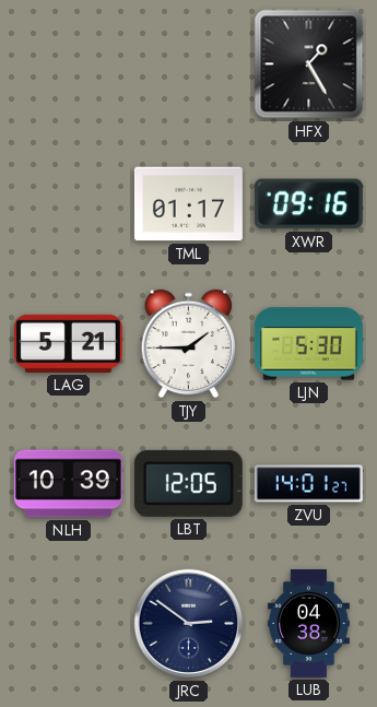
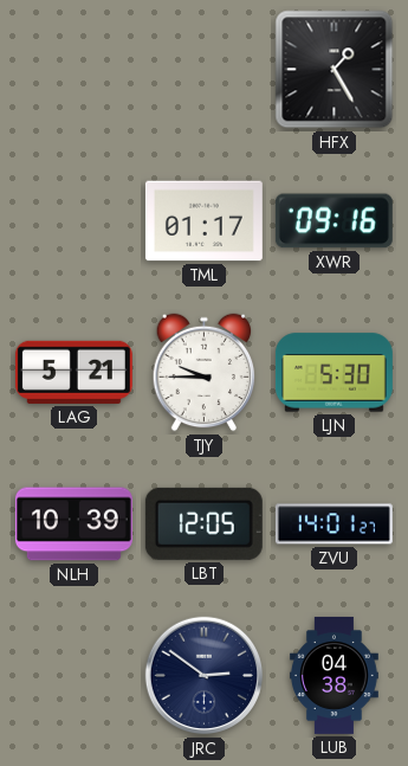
TJY: 1:45 -> 9:45 (205, 373)
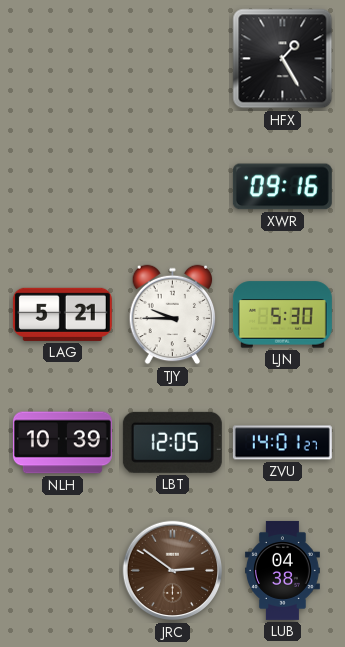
TML: 01:17 -> none (203, 221)
JRC dial: navy -> brown (173, 571)
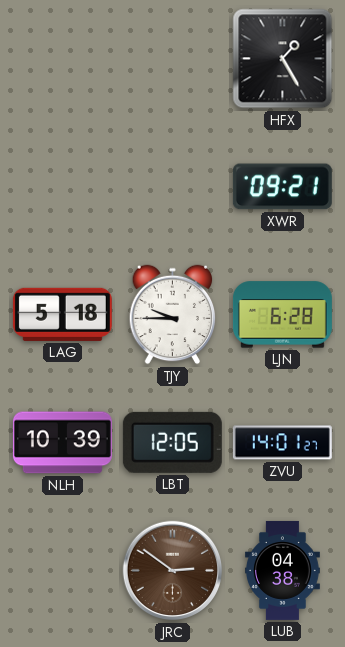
XWR: 09:16 -> 09:21 (282, 187)
LAG: 5:21 -> 5:18 (62, 314)
LJN: 5:30 -> 6:28 (282, 315)
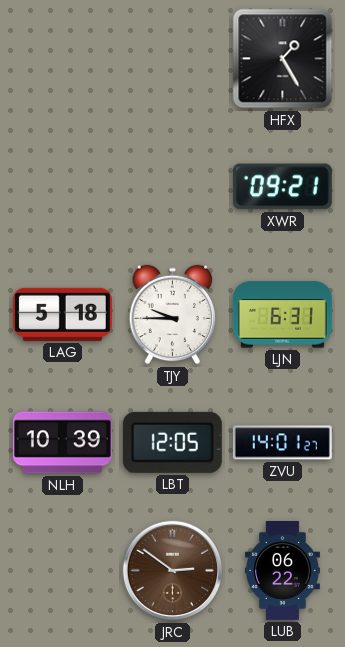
LJN: 6:28 -> 6:31 (282, 315)
LUB: 04:38 -> 06:22 (282, 570)
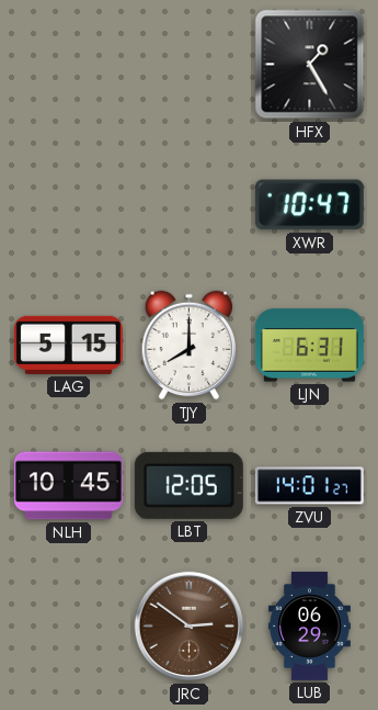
XWR: 09:21 -> 10:47 (309, 205)
LAG: 5:18 -> 5:15 (68, 345)
TJY: 9:45 -> 8:00 (190, 346)
NLH: 10:39 -> 10:45 (68, 486)
LUB: 06:22 -> 06:29 (309, 626)
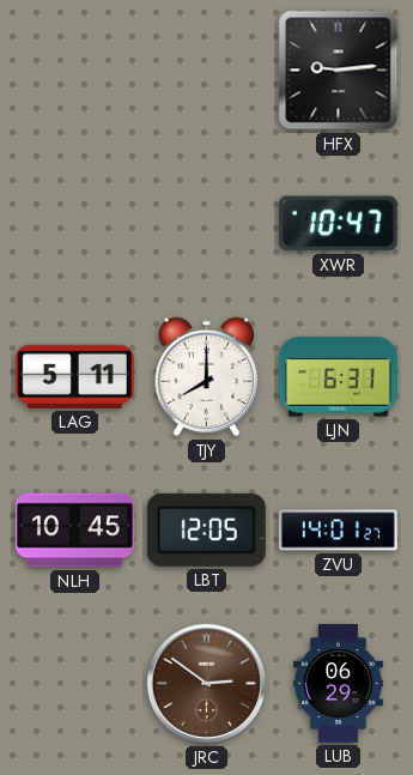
HFX: 1:25 -> 9:14 (339, 71)
LAG: 5:15 -> 5:11 (74, 376)
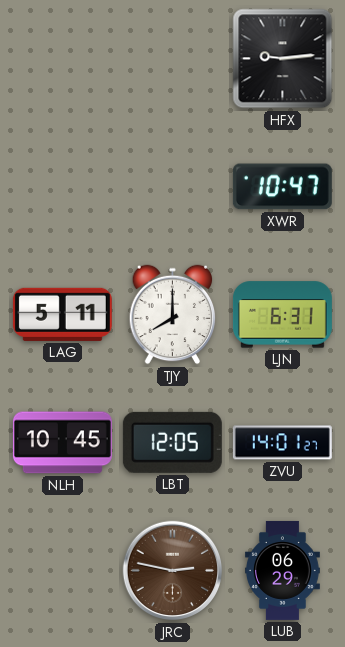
JRC: 2:51 -> 2:47 (173, 571)
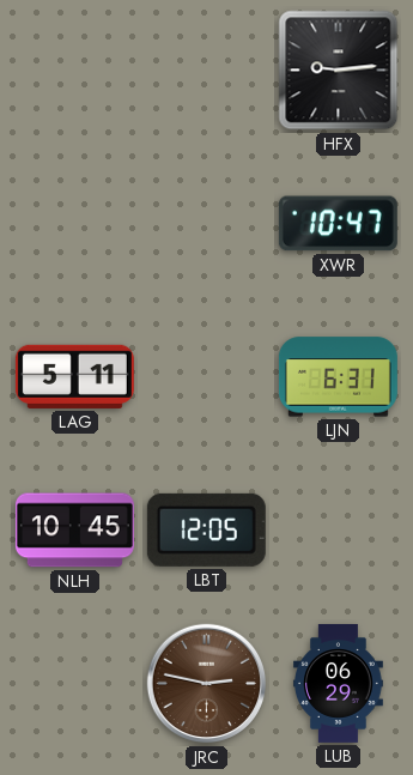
TJY: 8:00 -> none (173, 315)
ZVU: 14:01 -> none (282, 443)
